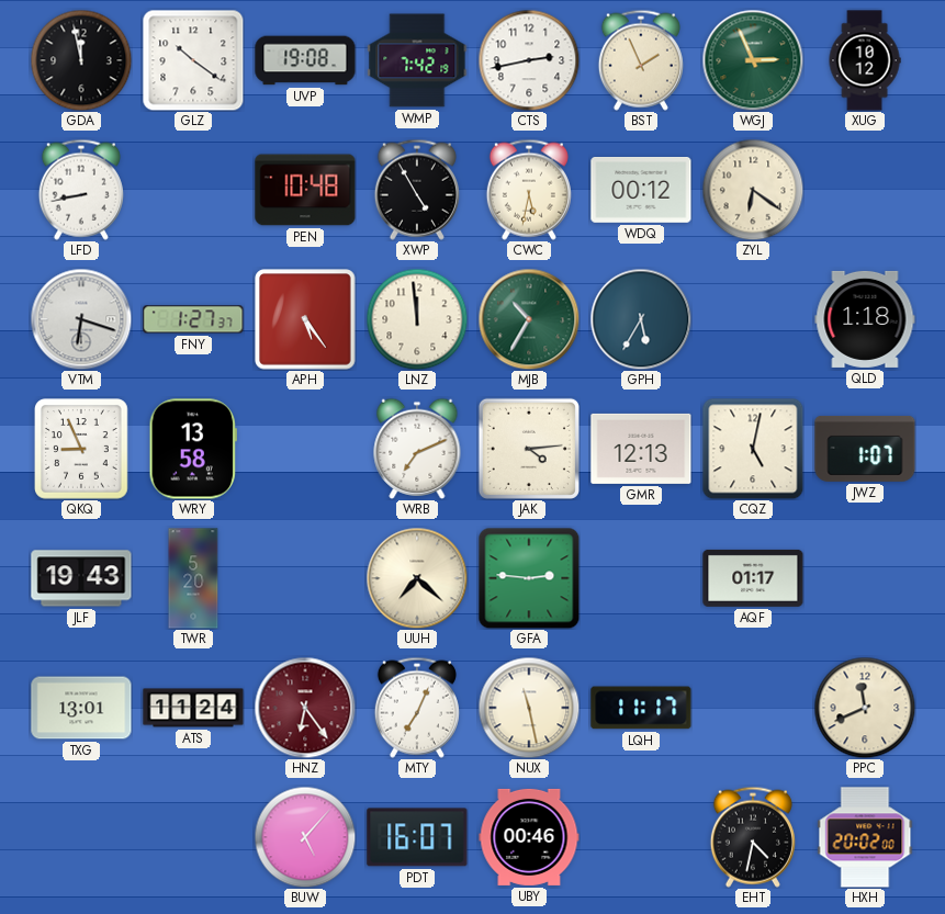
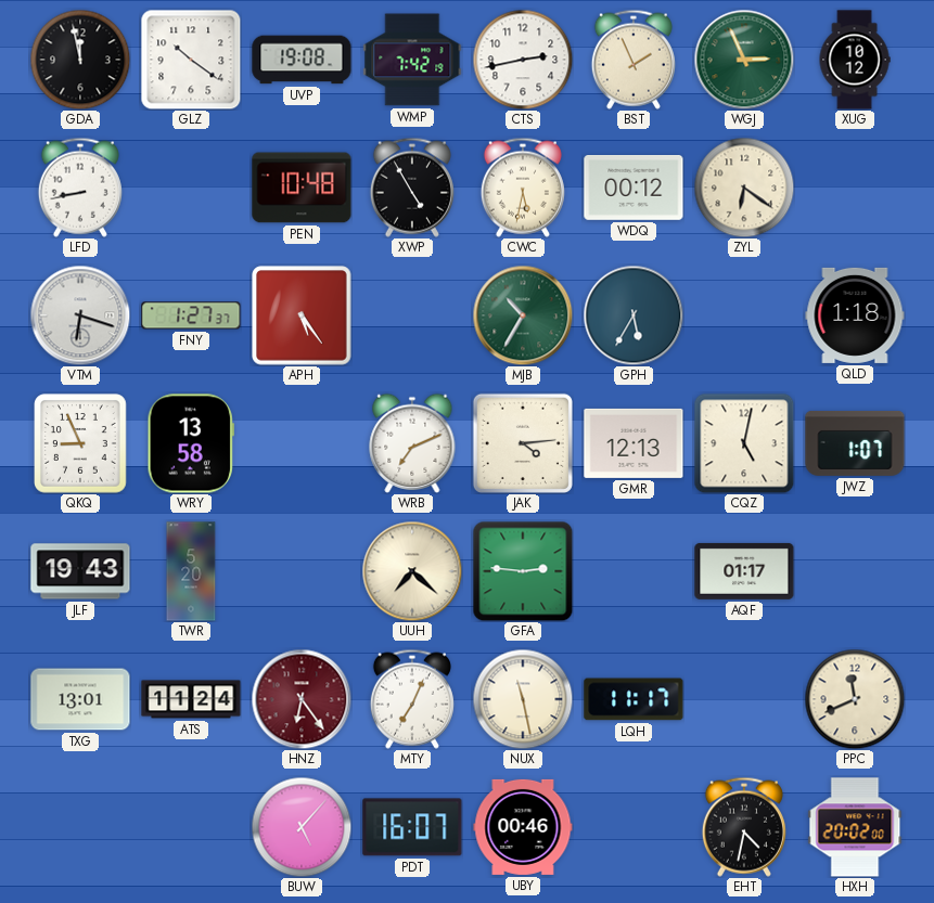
LNZ: 11:59 -> none (417, 319)
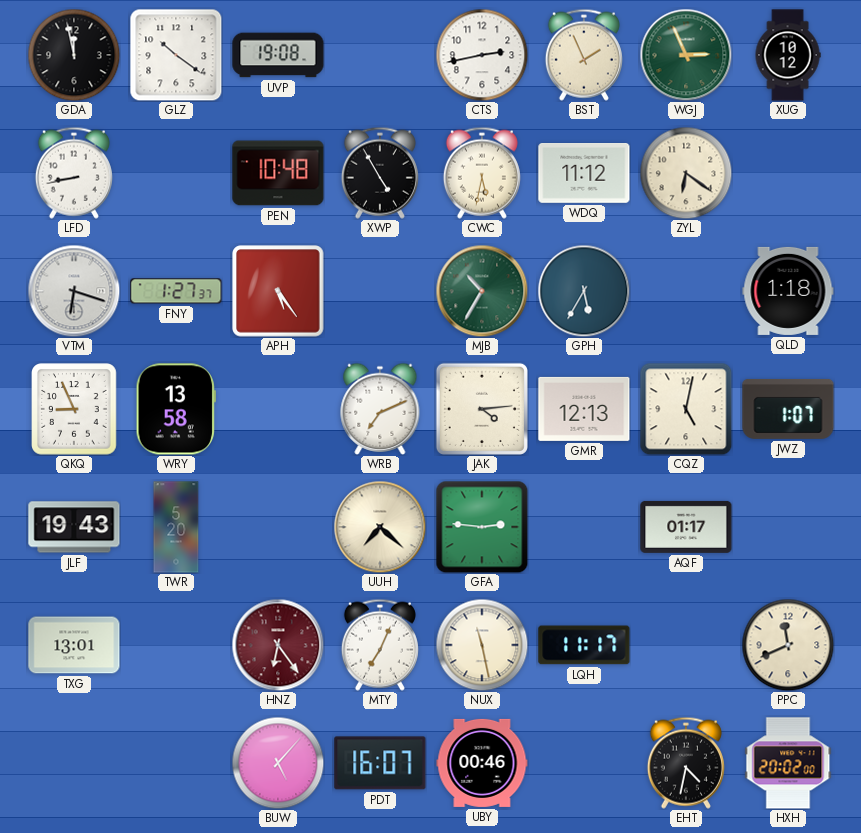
WMP: 7:42 -> none (412, 60)
WDQ: 00:12 -> 11:12 (584, 174)
ATS: 11:24 -> none (191, 699)
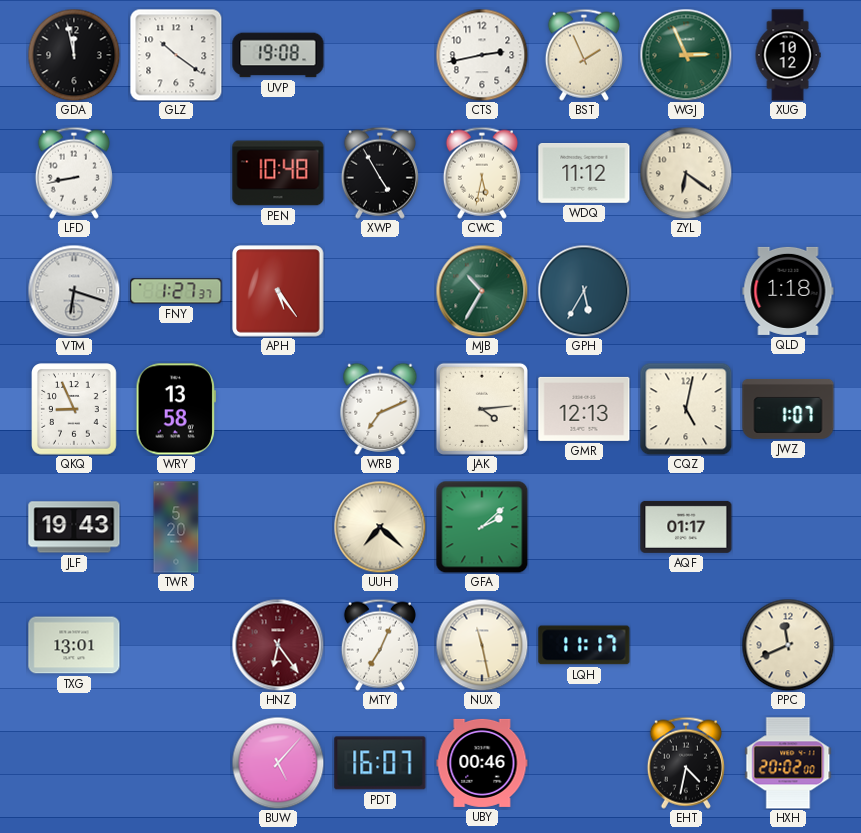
GFA: 2:46 -> 2:08 (482, 527)
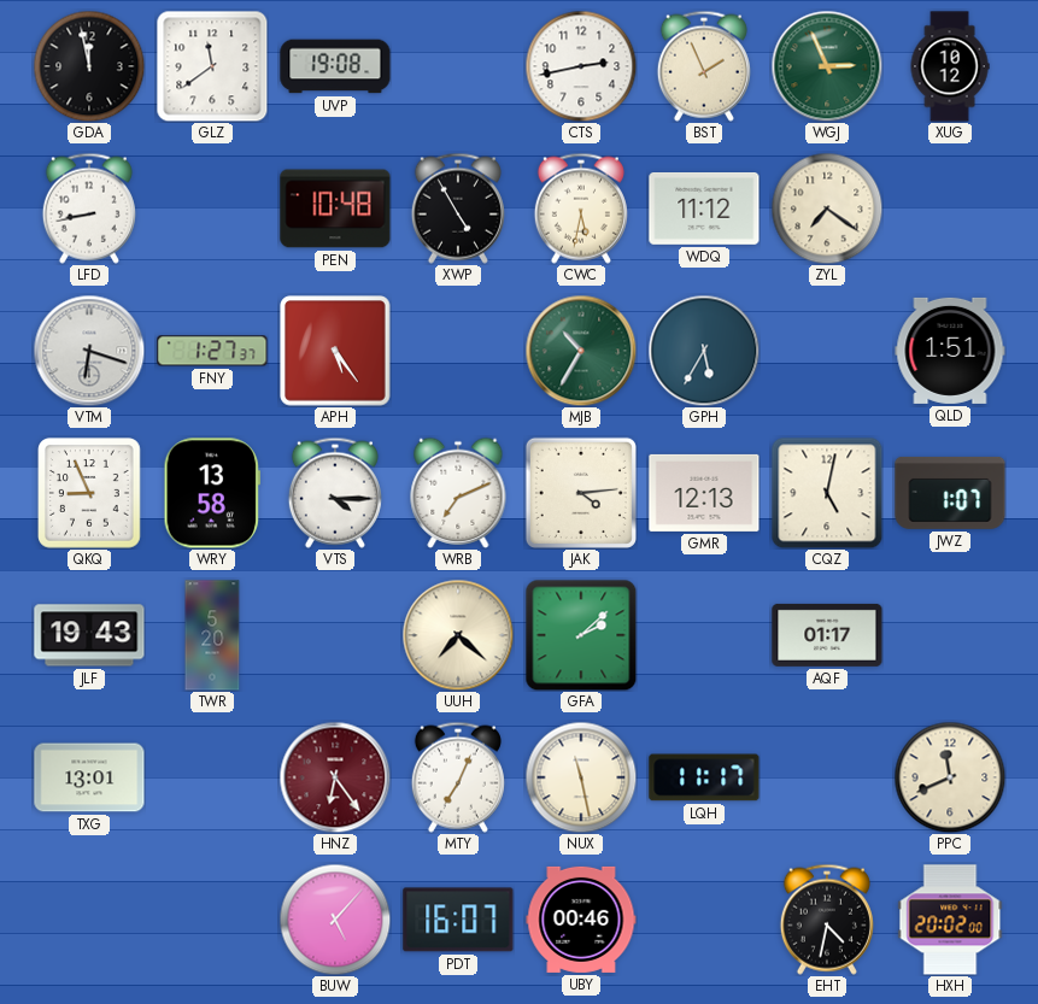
GLZ: 10:21 -> 11:39 (212, 66)
ZYL: 6:21 -> 7:21 (827, 209)
QLD: 1:18 -> 1:51 (950, 351)
VTS: none -> 4:15 (335, 493)
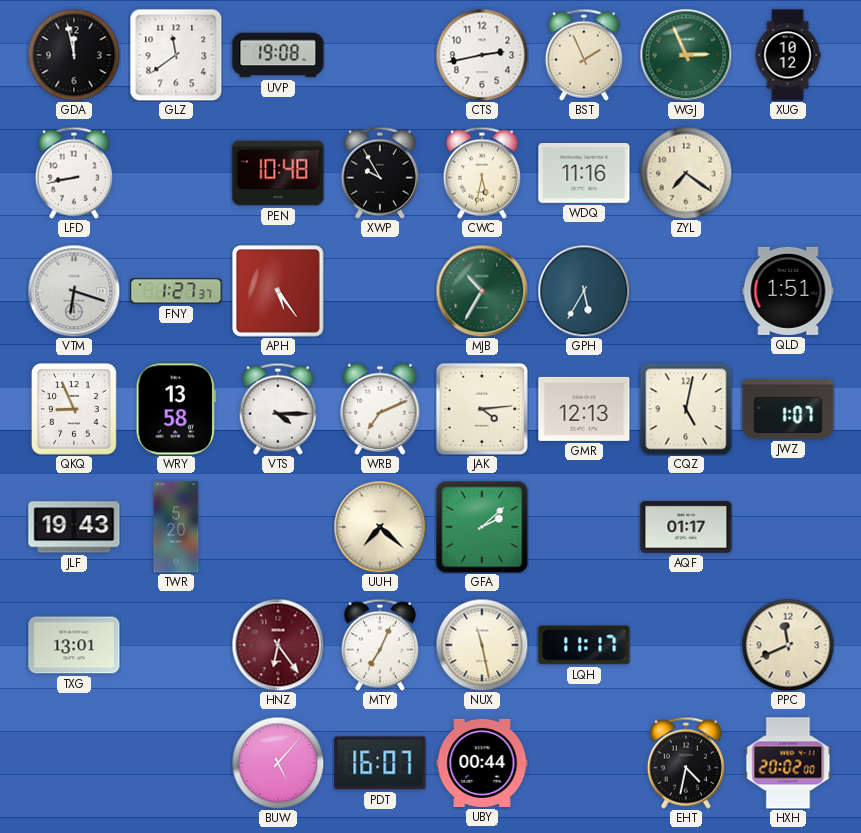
XWP: 4:55 -> 9:55 (380, 173)
WDQ: 11:12 -> 11:16 (584, 174)
UBY: 00:46 -> 00:44 (482, 763)
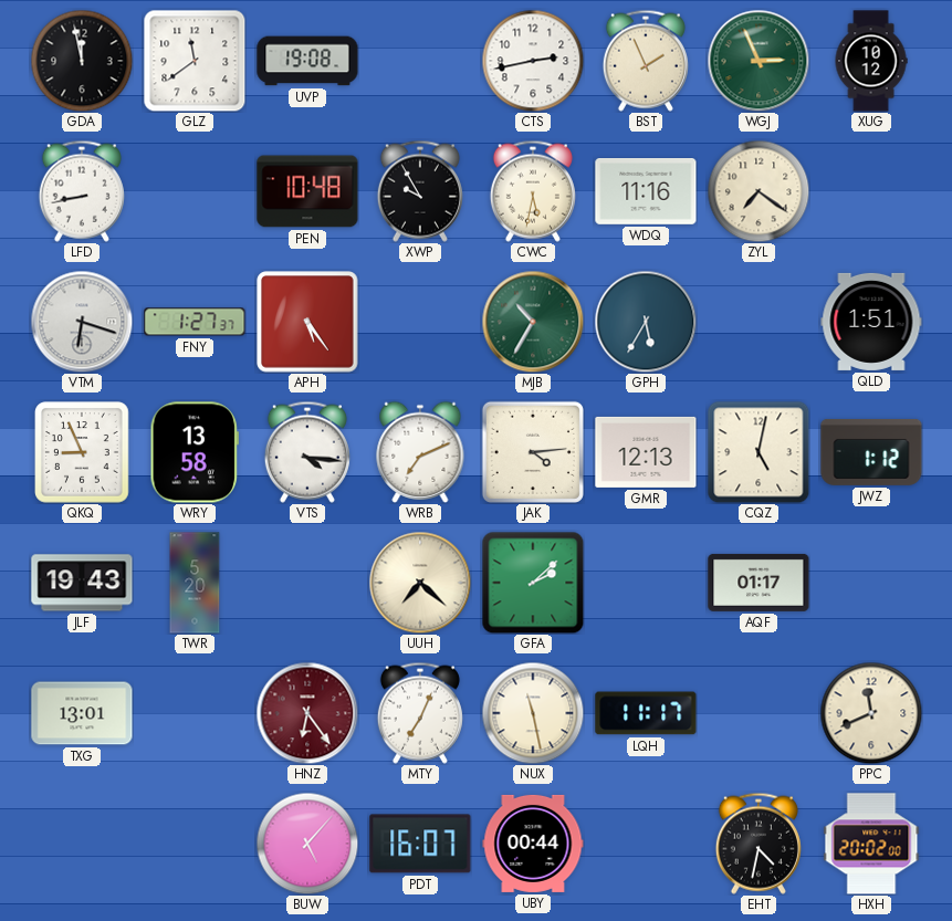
VTS: 4:15 -> 4:16 (307, 452)
JWZ: 1:07 -> 1:12 (871, 452)
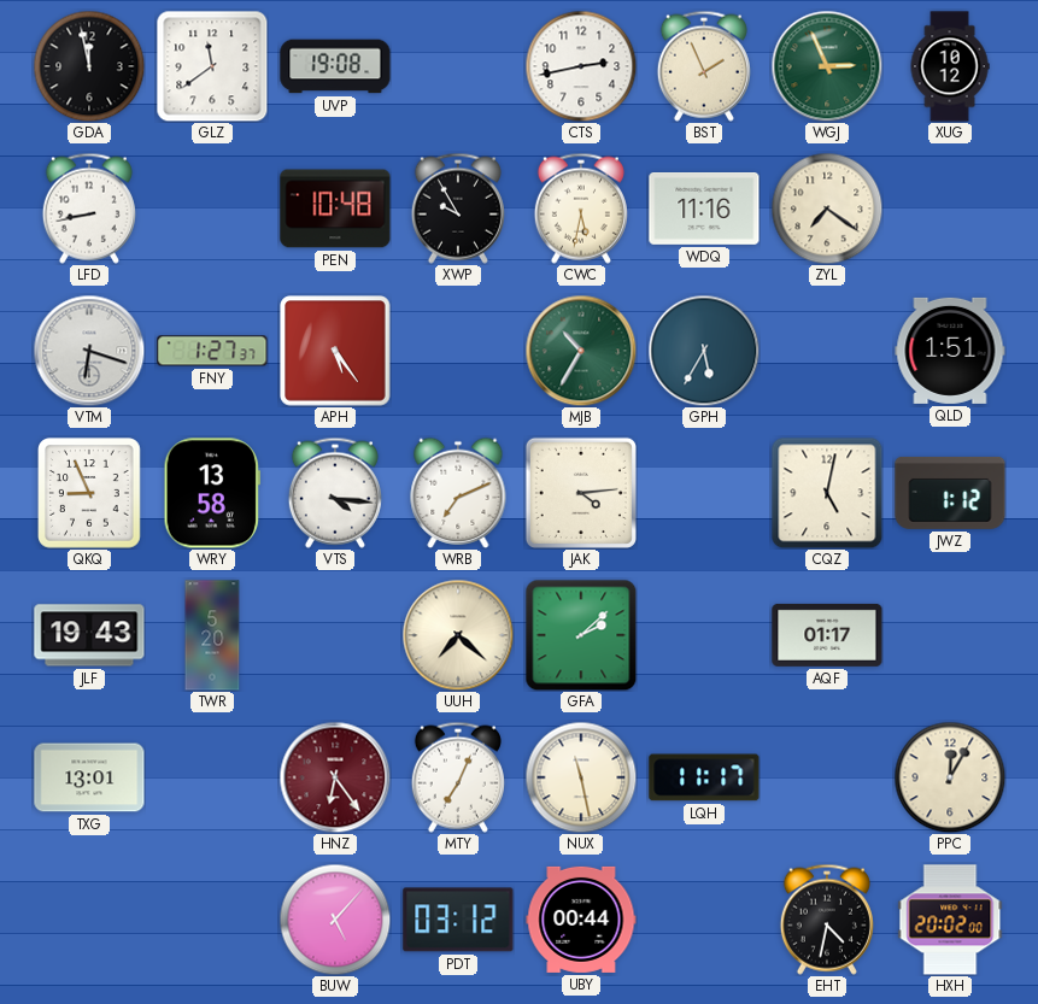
GMR: 12:13 -> none (646, 452)
PPC: 11:41 -> 12:05 (950, 777)
PDT: 16:07 -> 03:12 (458, 920)
